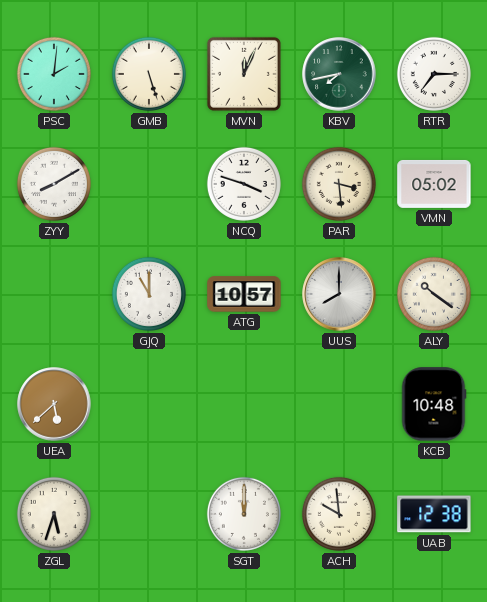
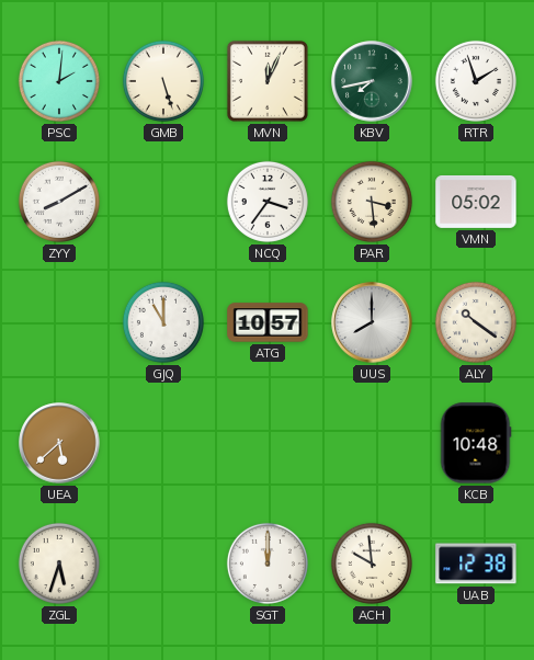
RTR: 7:15 -> 1:57 (476, 81)
NCQ: 3:48 -> 3:36 (268, 202)
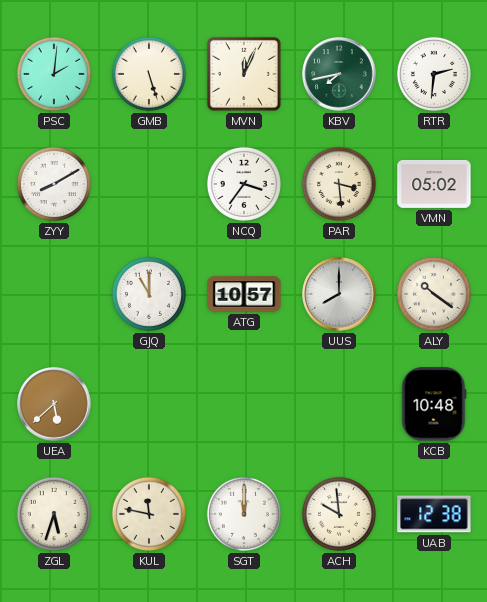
RTR: 1:57 -> 2:31 (434, 74)
KUL: none -> 11:47 (149, 514)
